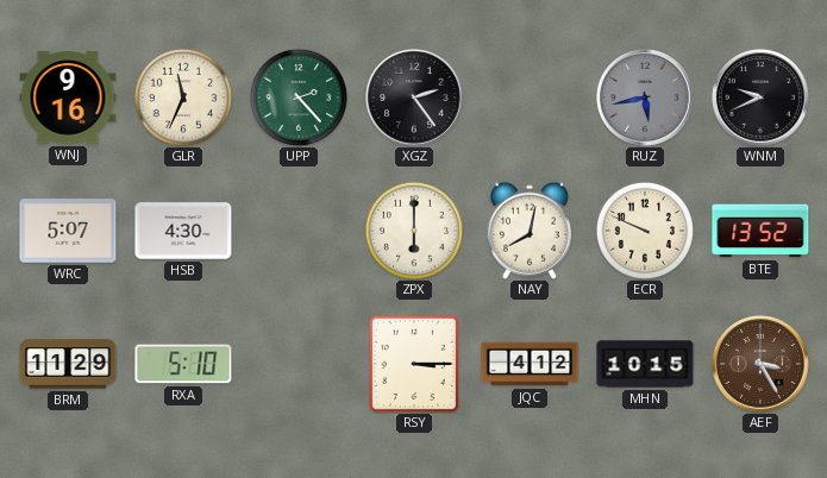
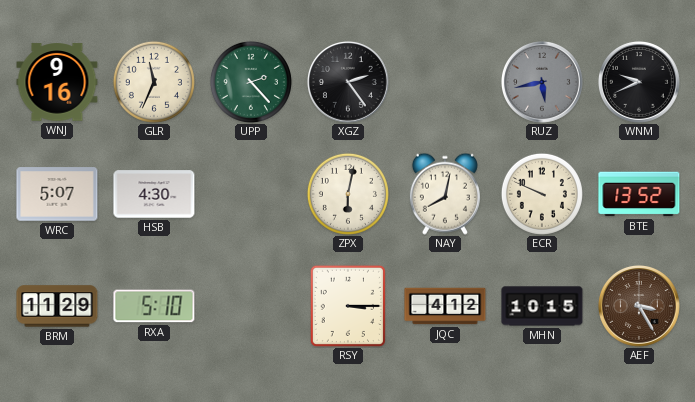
ZPX: 6:00 -> 6:02 (348, 194)
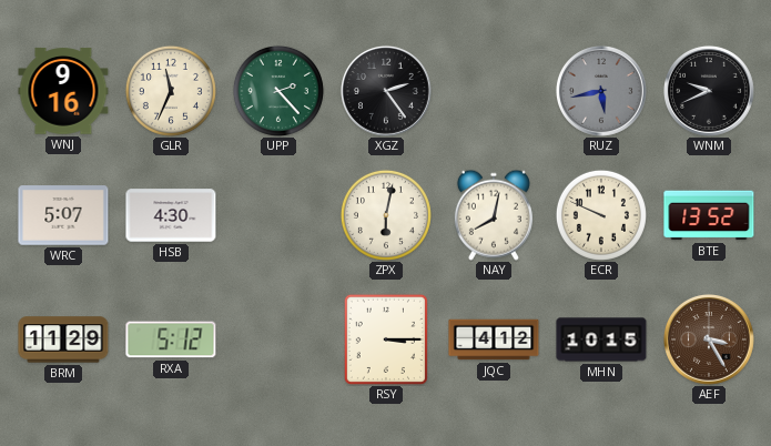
RXA: 5:10 -> 5:12 (171, 339)
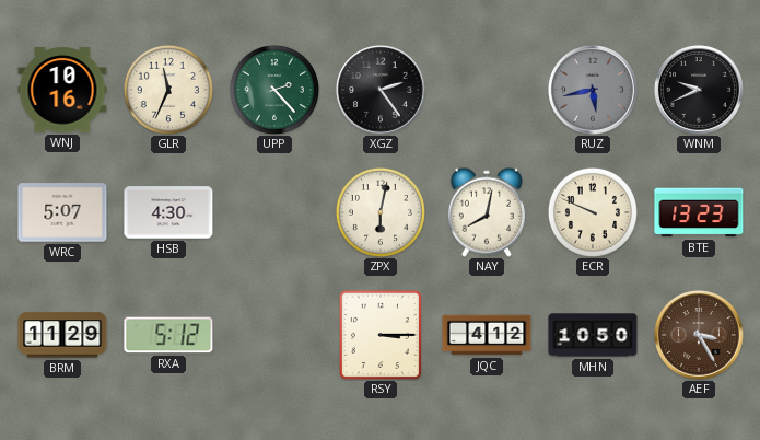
WNJ: 9:16 -> 10:16 (62, 90)
BTE: 13:52 -> 13:23 (699, 212)
MHN: 10:15 -> 10:50 (593, 335)
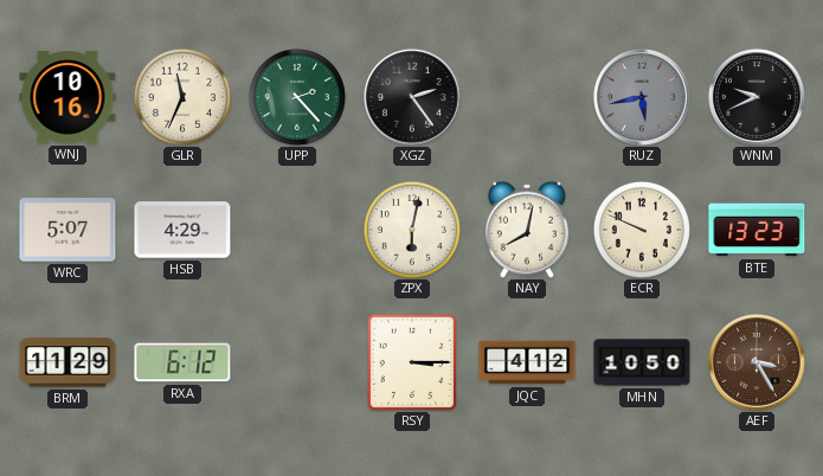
HSB: 4:30 -> 4:29 (182, 230)
RXA: 5:12 -> 6:12 (182, 362)
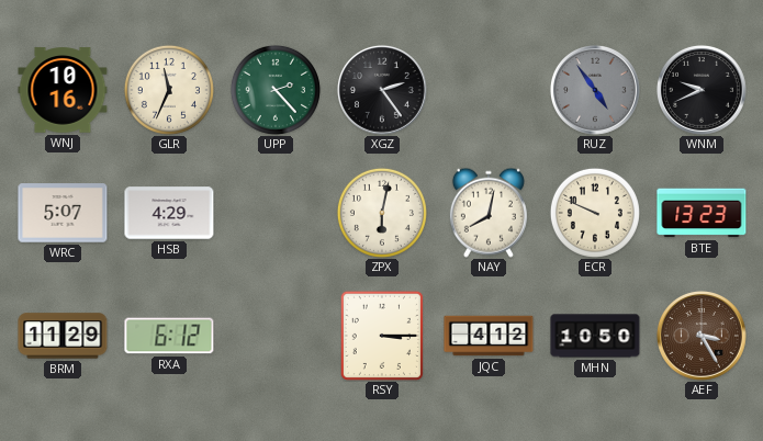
RUZ: 5:43 -> 4:54 (595, 90)
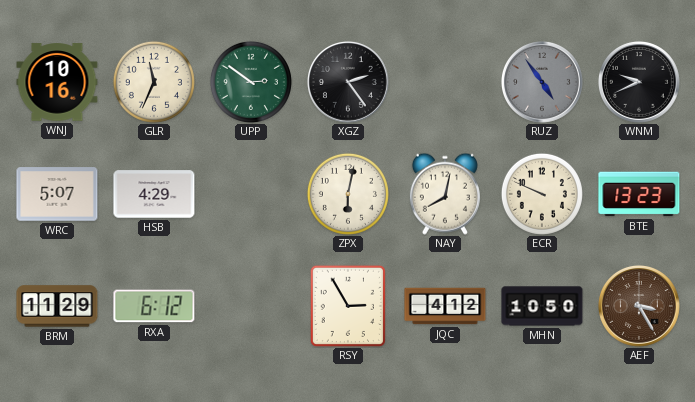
UPP: 2:23 -> 2:51 (251, 82)
RSY: 3:15 -> 2:55 (348, 306)
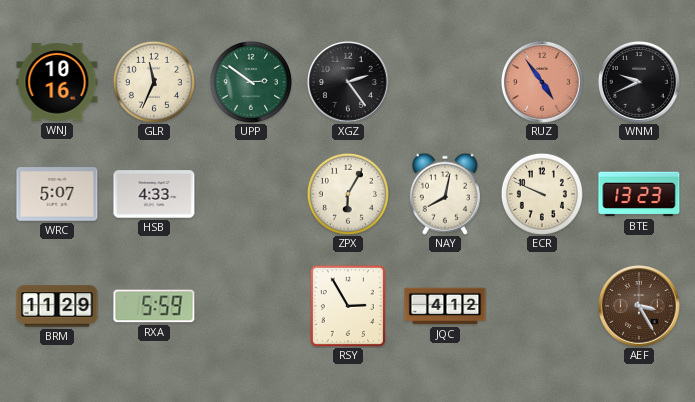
RUZ dial: grey -> salmon (542, 82)
HSB: 4:29 -> 4:33 (154, 194)
ZPX: 6:02 -> 6:05 (348, 194)
RXA: 6:12 -> 5:59 (154, 306)
MHN: 10:50 -> none (542, 306)
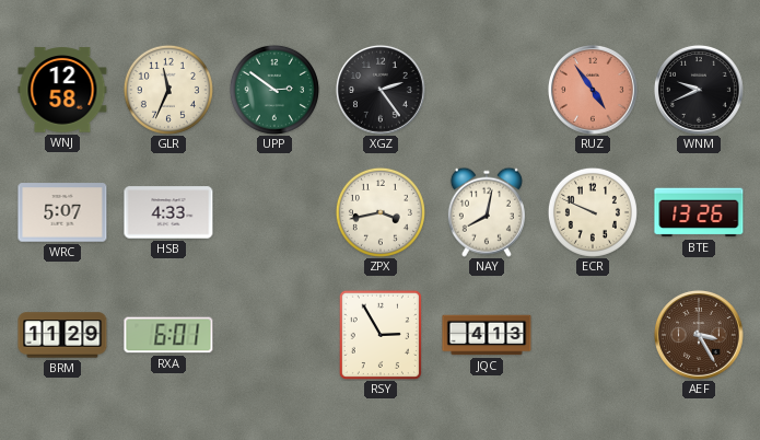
WNJ: 10:16 -> 12:58 (62, 90)
ZPX: 6:05 -> 3:43 (381, 212)
BTE: 13:23 -> 13:26 (699, 212)
RXA: 5:59 -> 6:01 (168, 335)
JQC: 4:12 -> 4:13 (487, 335)
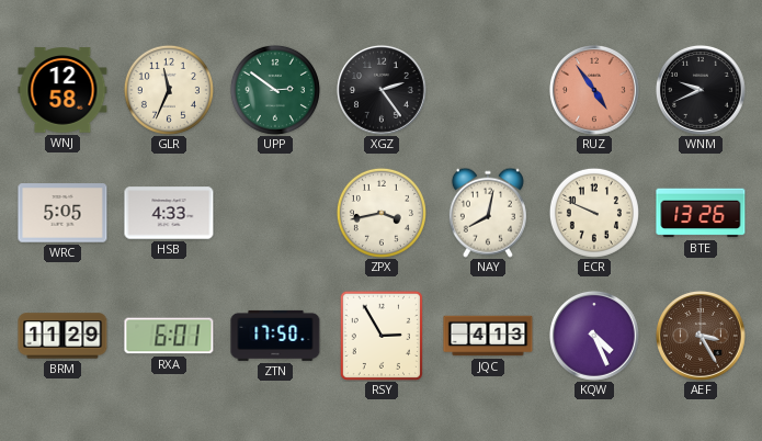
WRC: 5:07 -> 5:05 (62, 213)
ZTN: none -> 17:50 (275, 336)
KQW: none -> 4:26 (594, 336)
